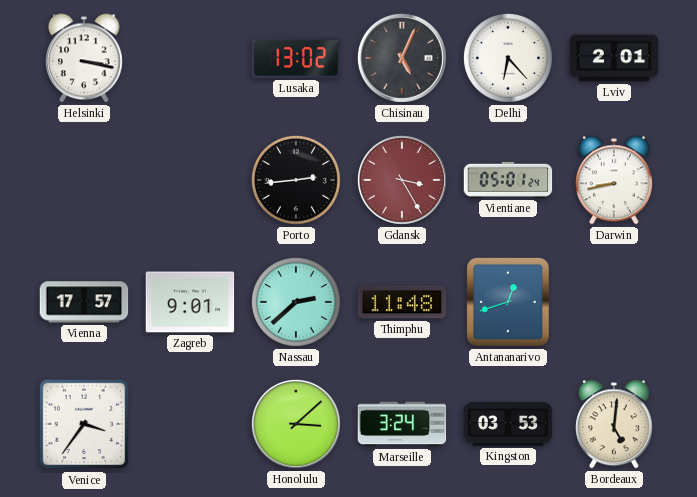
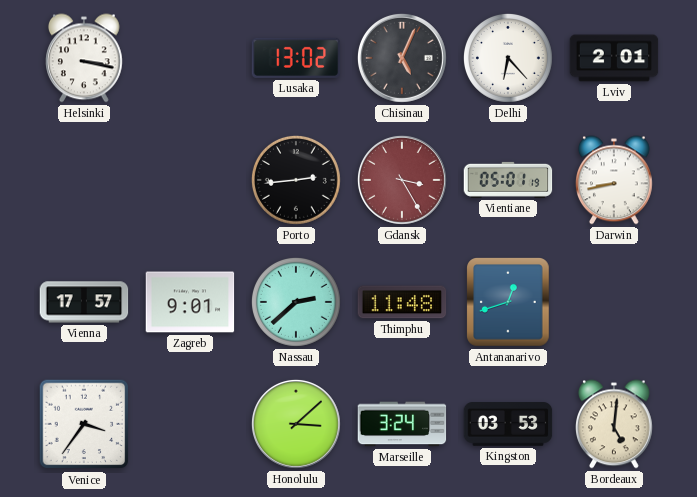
Vientiane: 05:01:24 -> 05:01:19 (508, 180)
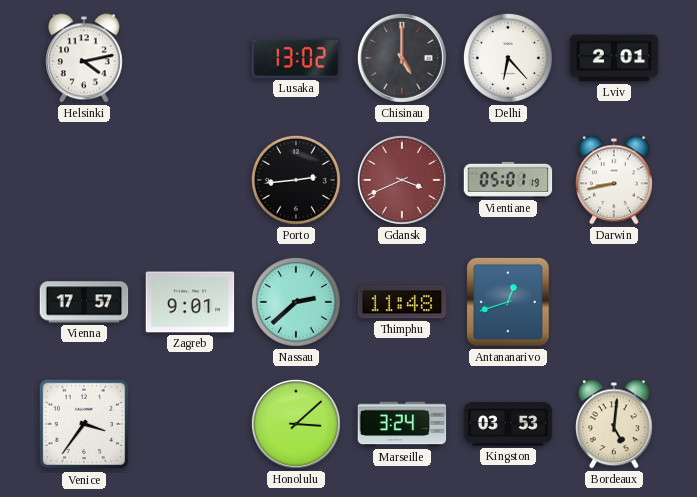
Helsinki: 3:17 -> 4:13 (85, 58)
Chisinau: 5:04 -> 5:00 (402, 58)
Gdansk: 3:25 -> 3:41 (402, 180)
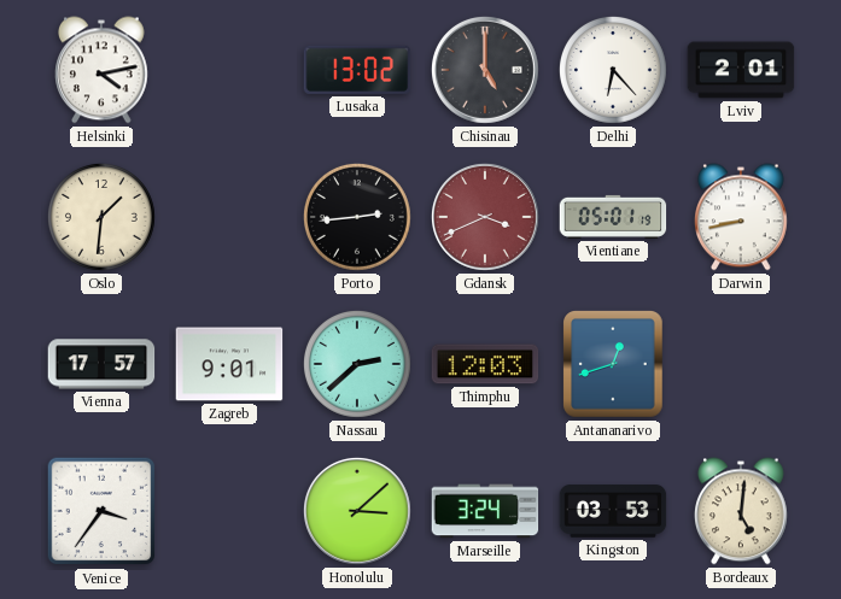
Oslo: none -> 1:31 (101, 217)
Thimphu: 11:48 -> 12:03 (485, 364)
